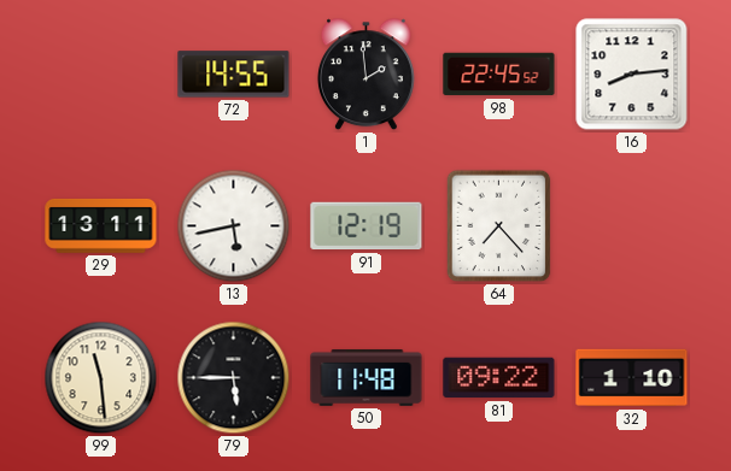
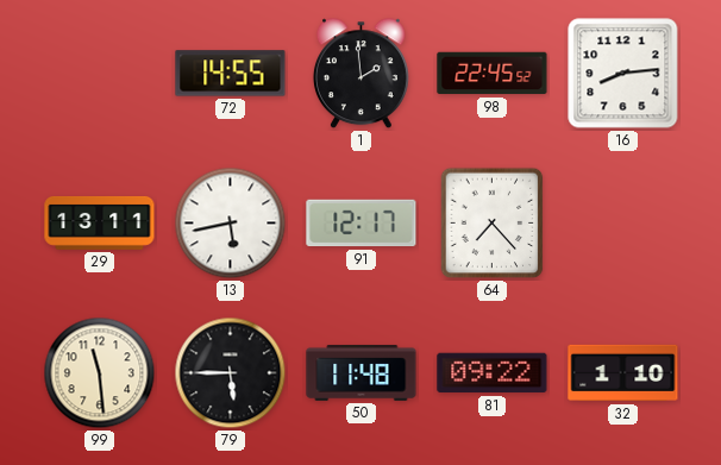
91: 12:19 -> 12:17 (362, 224)
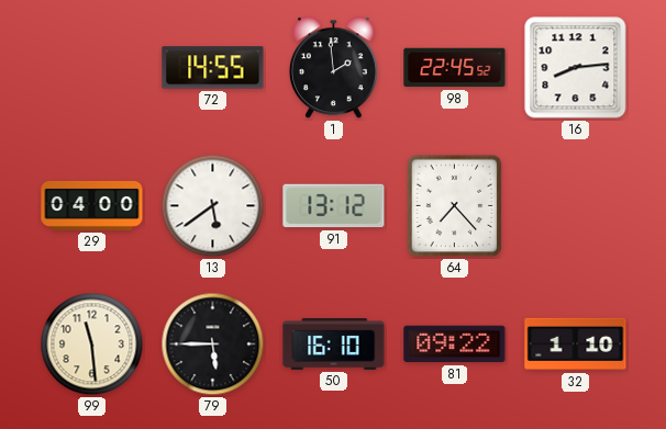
29: 13:11 -> 04:00 (92, 205)
13: 5:43 -> 5:39 (213, 206)
91: 12:17 -> 13:12 (334, 206)
50: 11:48 -> 16:10 (334, 345)
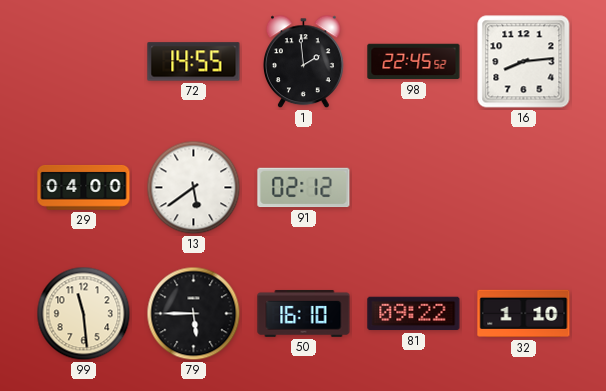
91: 13:12 -> 02:12 (304, 188)
64: 7:23 -> none (455, 206)
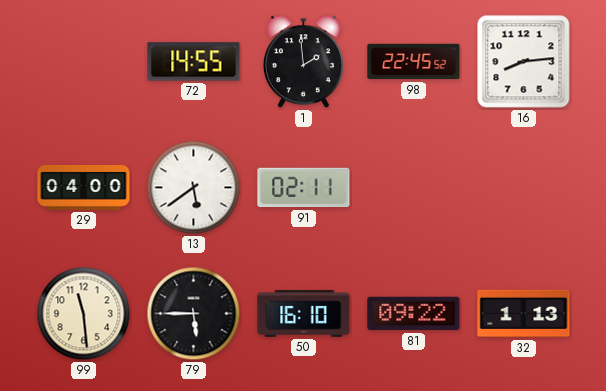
91: 02:12 -> 02:11 (304, 188)
32: 1:10 -> 1:13 (524, 314)
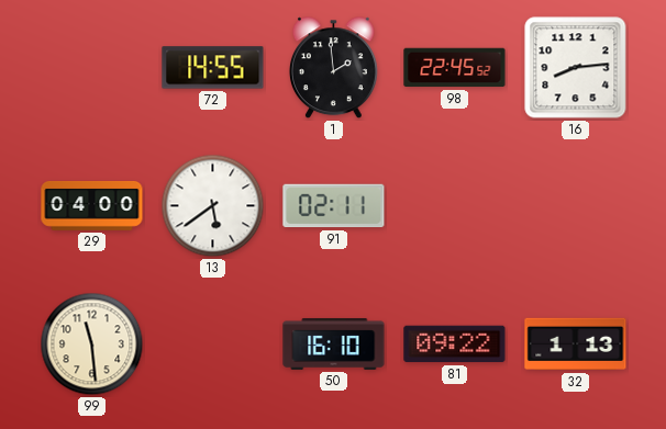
79: 5:45 -> none (194, 314)
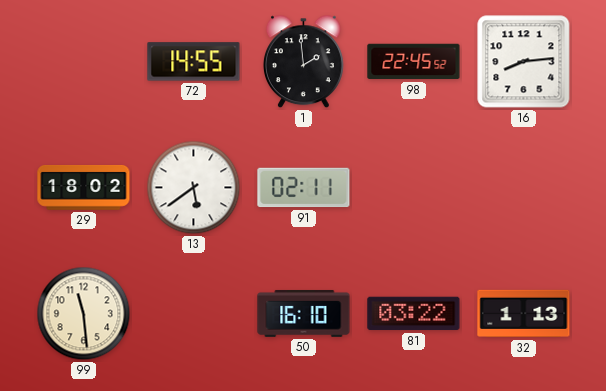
29: 04:00 -> 18:02 (84, 187)
81: 09:22 -> 03:22 (414, 314)
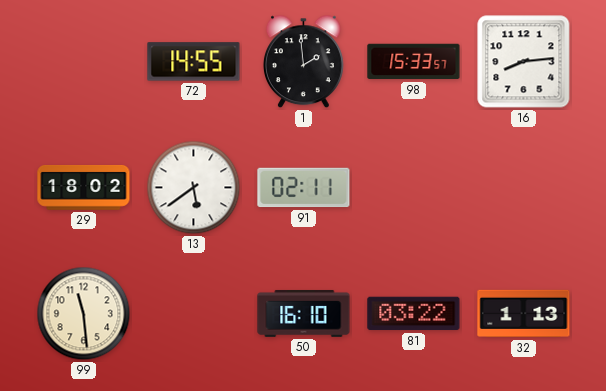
98: 22:45 -> 15:33 (414, 62)
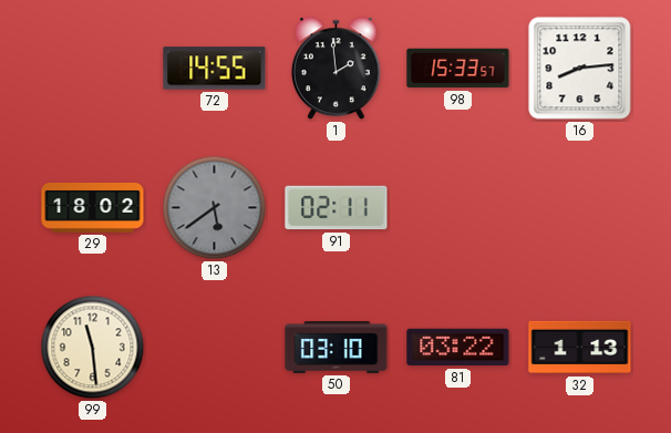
13 dial: white -> grey (215, 208)
50: 16:10 -> 03:10 (337, 348)
